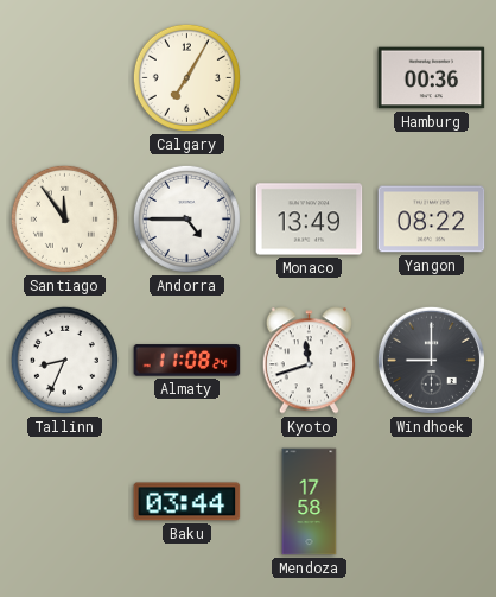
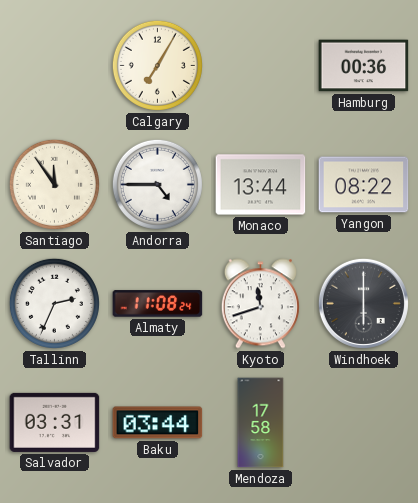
Monaco: 13:49 -> 13:44 (261, 185)
Tallinn: 8:34 -> 2:34 (54, 303)
Windhoek: 9:00 -> 6:00 (363, 303)
Salvador: none -> 03:31 (55, 422)
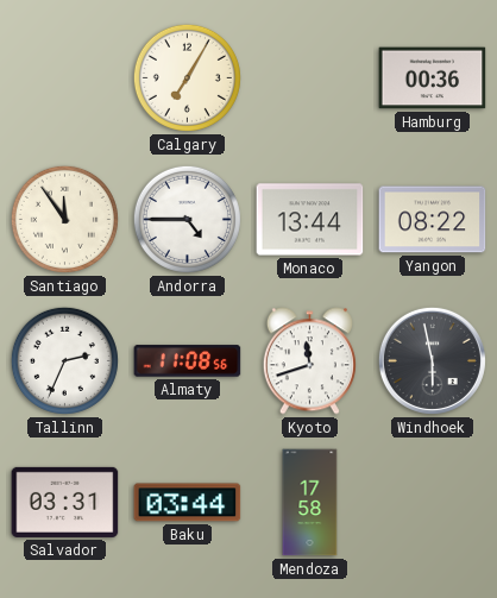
Almaty: 11:08:24 -> 11:08:56 (188, 361)
Windhoek: 6:00 -> 5:58 (432, 360)
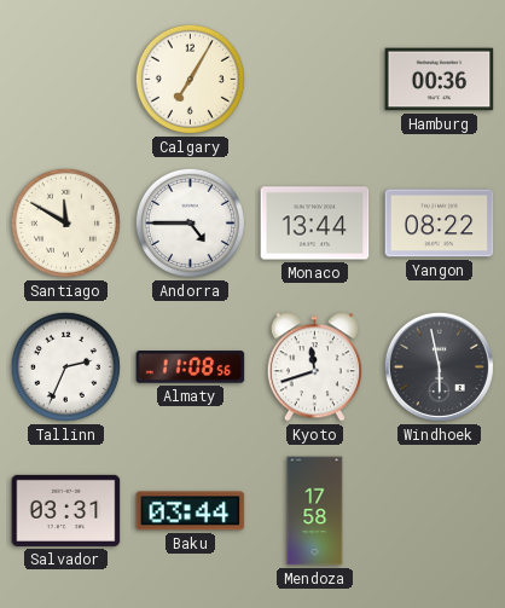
Santiago: 11:54 -> 11:50 (65, 222)
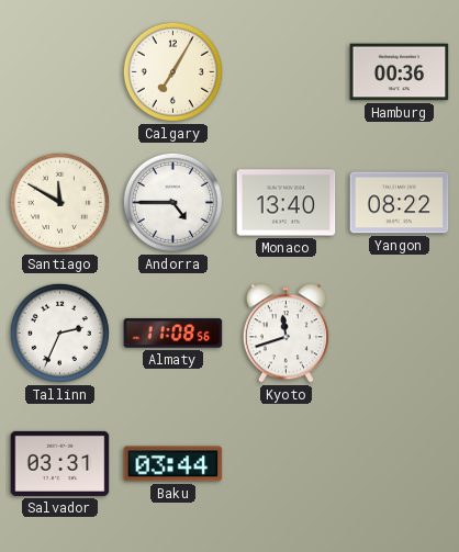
Monaco: 13:44 -> 13:40 (287, 203)
Windhoek: 5:58 -> none (439, 366)
Mendoza: 17:58 -> none (315, 511)
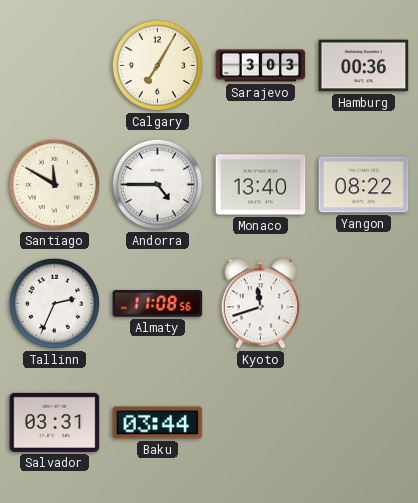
Sarajevo: none -> 3:03 (261, 66)
